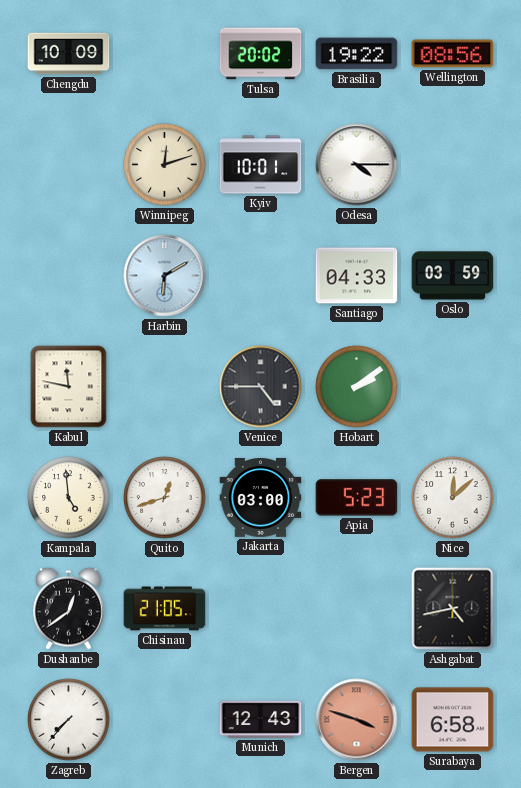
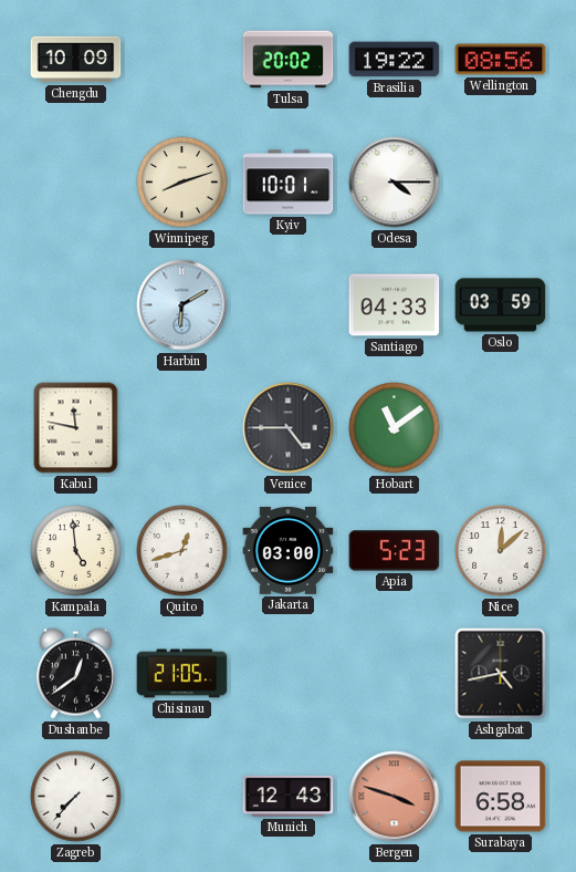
Winnipeg: 12:12 -> 8:12 (182, 183)
Hobart: 2:09 -> 11:09 (395, 428)
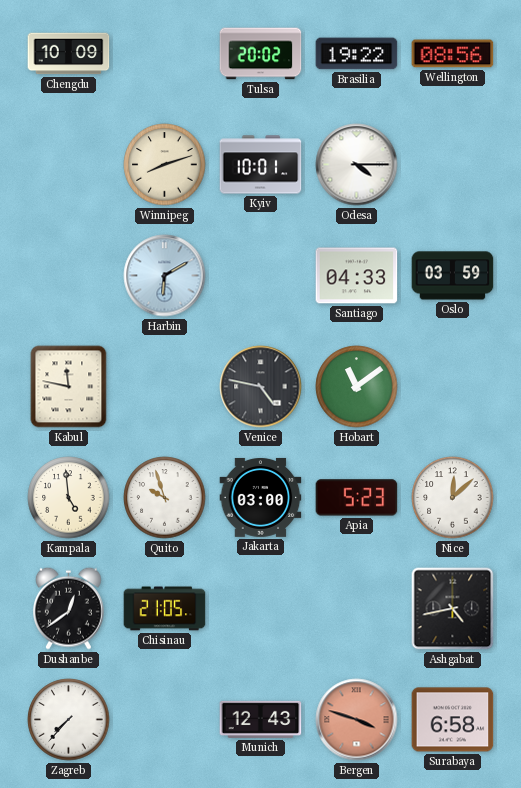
Venice: 4:45 -> 4:47 (261, 387)
Quito: 12:42 -> 9:57 (165, 498)
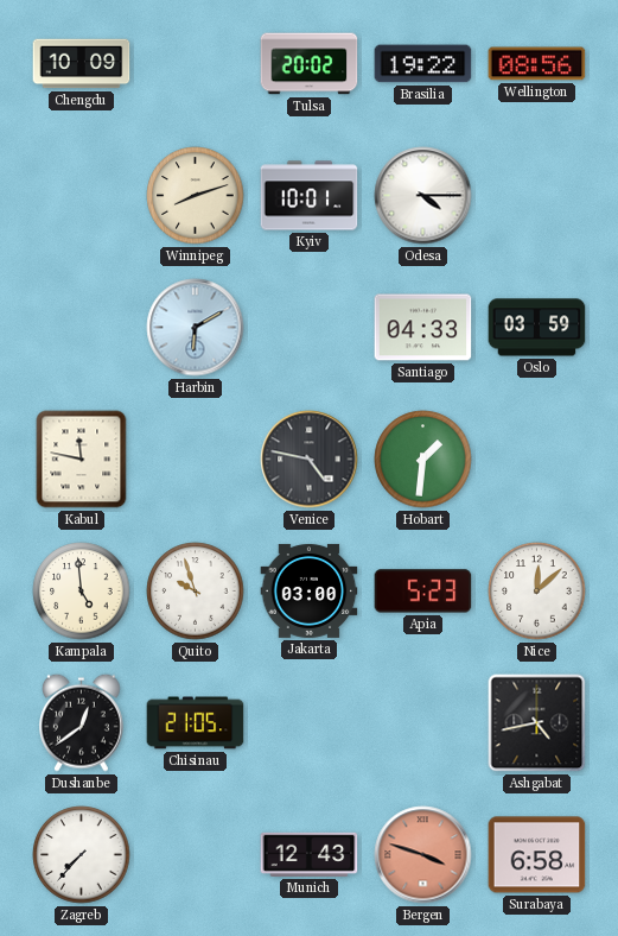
Hobart: 11:09 -> 1:31 (423, 460)
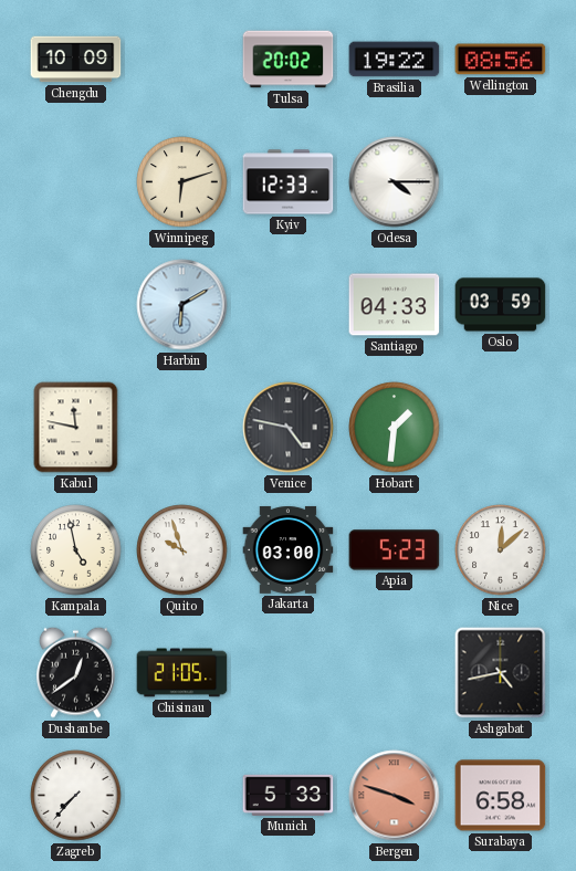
Winnipeg: 8:12 -> 6:12 (182, 182)
Kyiv: 10:01 -> 12:33 (289, 182)
Kampala: 4:59 -> 4:58 (76, 550)
Munich: 12:43 -> 5:33 (289, 795)
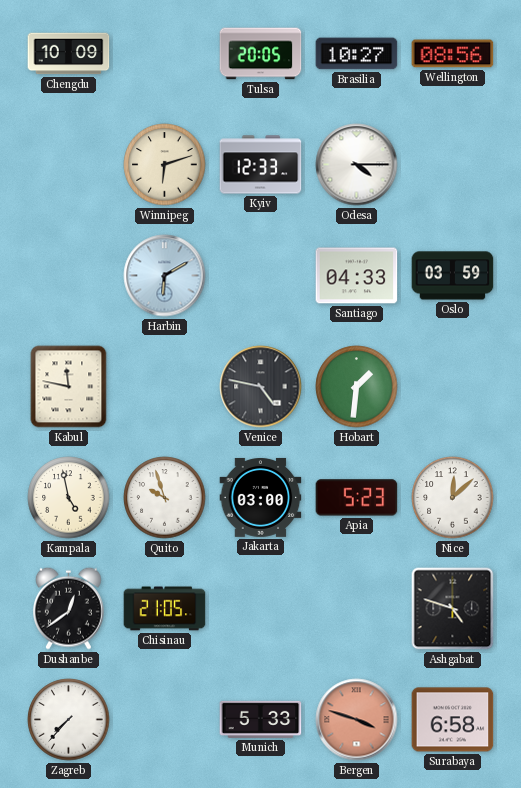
Tulsa: 20:02 -> 20:05 (261, 54)
Brasilia: 19:22 -> 10:27 (357, 54)
Ashgabat: 4:43 -> 4:48 (453, 609)
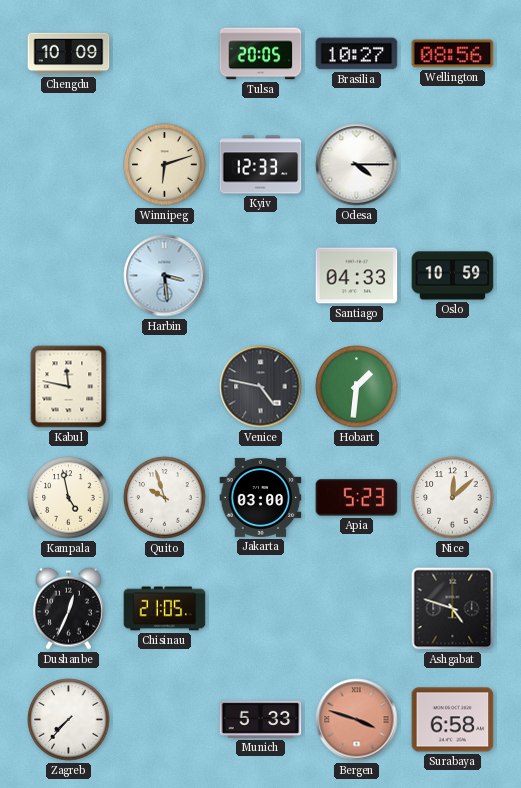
Harbin: 6:10 -> 3:29 (165, 276)
Oslo: 03:59 -> 10:59 (453, 276)
Dushanbe: 12:39 -> 12:34 (69, 608)
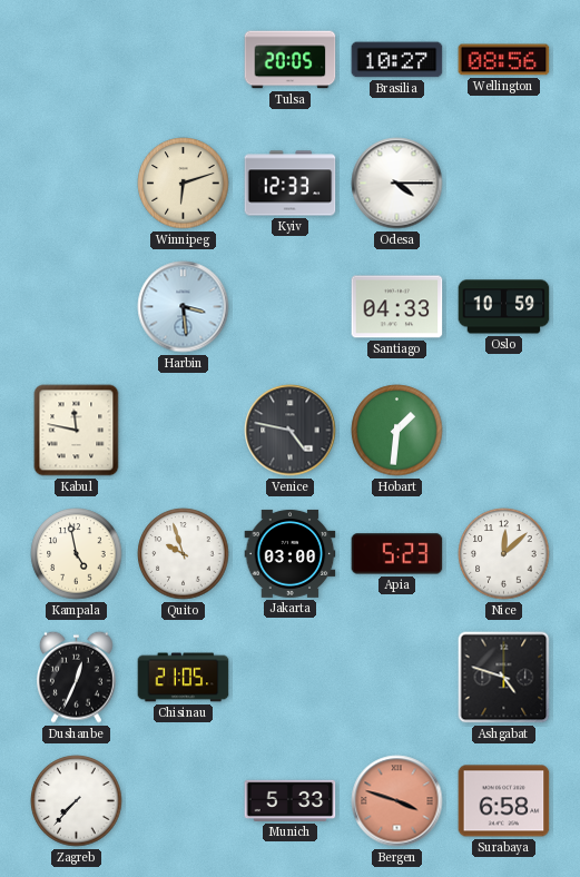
Chengdu: 10:09 -> none (69, 54)
